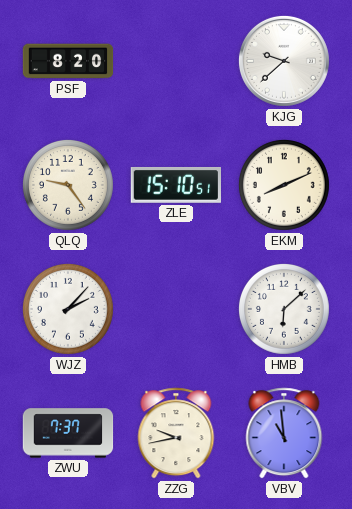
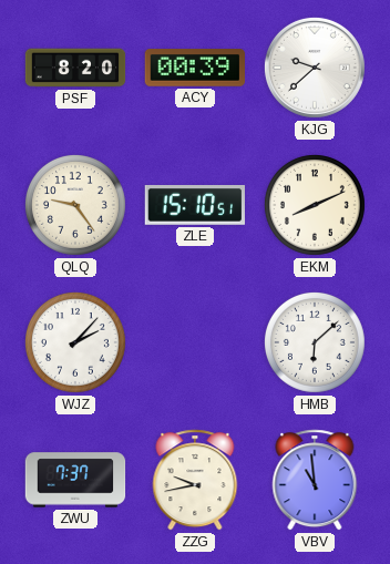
ACY: none -> 00:39 (194, 68)
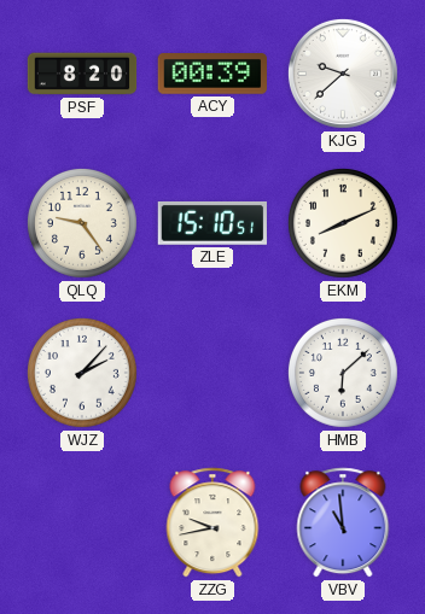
ZWU: 7:37 -> none (75, 480)
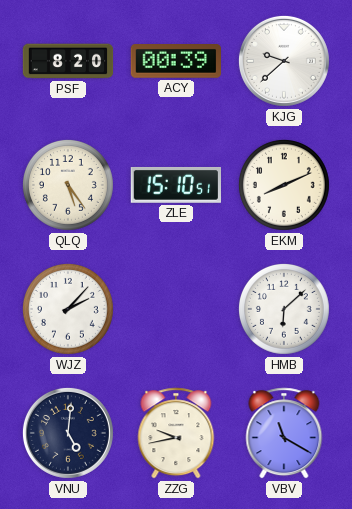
QLQ: 9:24 -> 5:24 (68, 185)
VNU: none -> 5:01 (68, 433)
VBV: 10:59 -> 11:20 (284, 433)
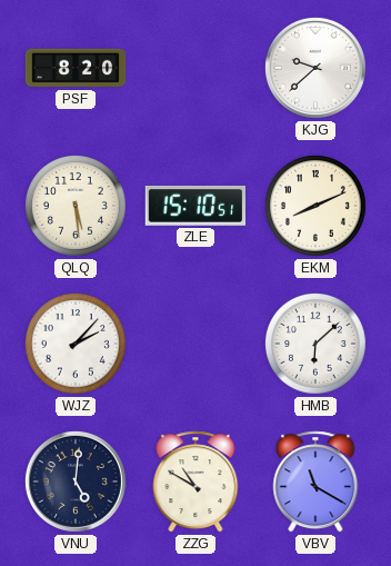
ACY: 00:39 -> none (175, 61)
QLQ: 5:24 -> 5:29 (76, 206)
ZZG: 9:43 -> 10:50 (195, 481)
